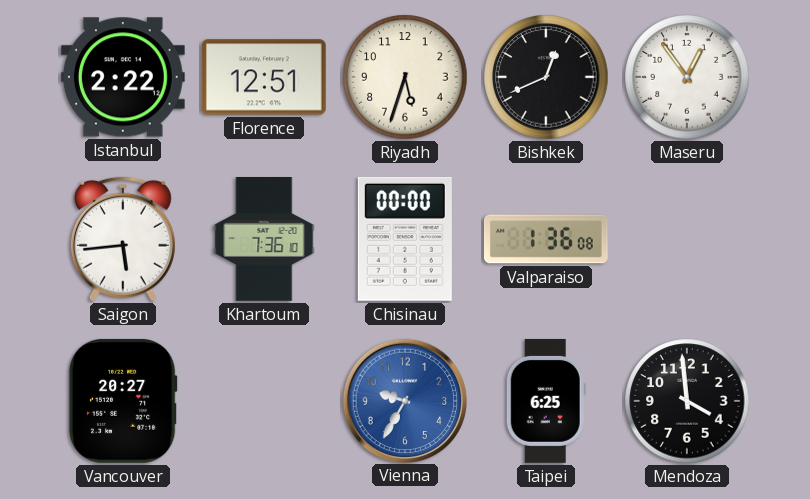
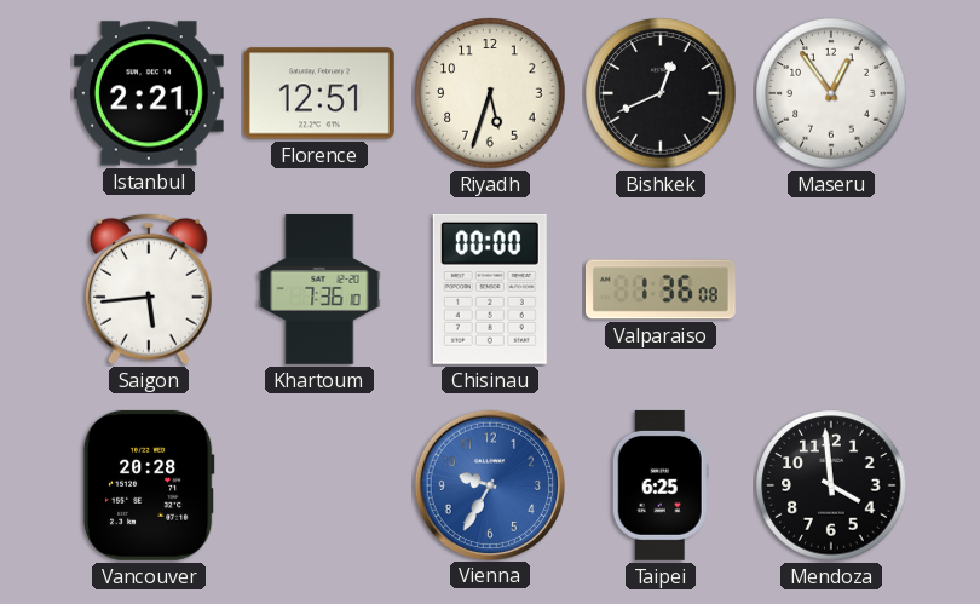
Istanbul: 2:22 -> 2:21 (149, 93)
Vancouver: 20:27 -> 20:28 (149, 485)
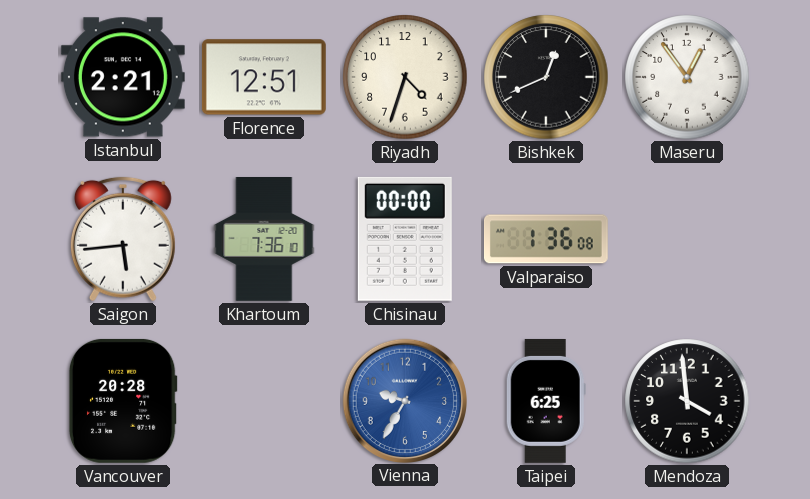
Riyadh: 5:33 -> 4:33 (405, 77)
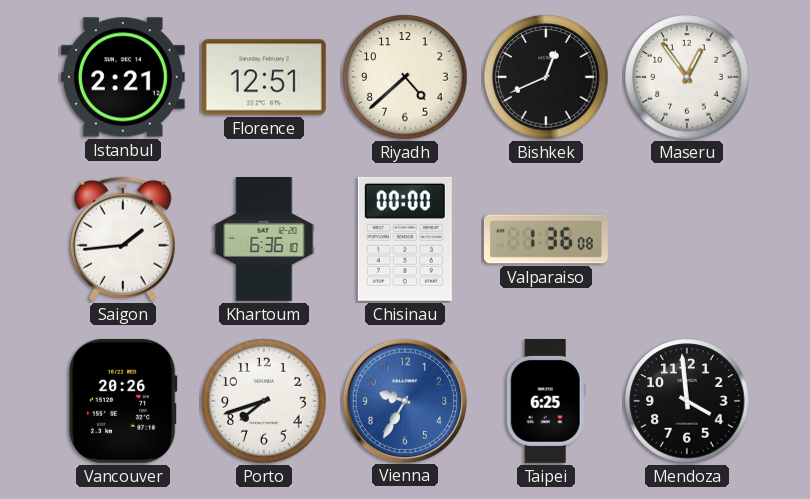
Riyadh: 4:33 -> 4:38 (405, 77)
Saigon: 5:44 -> 1:44 (123, 239)
Khartoum: 7:36 -> 6:36 (264, 240)
Vancouver: 20:28 -> 20:26 (123, 401)
Porto: none -> 7:42 (264, 401)
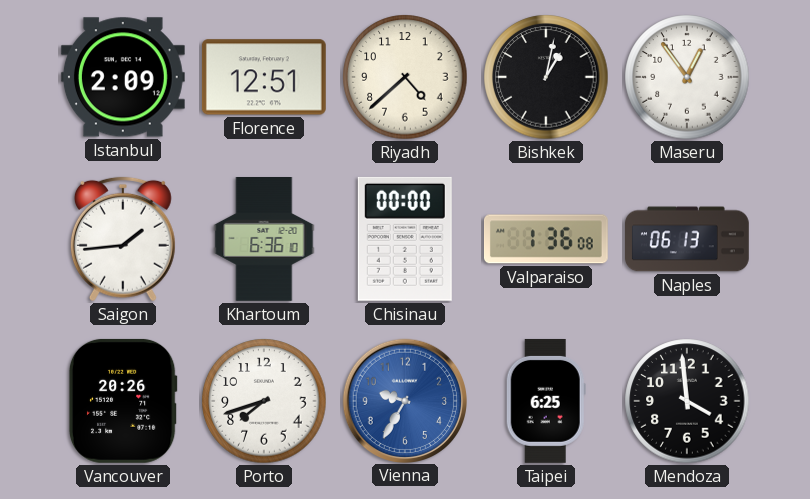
Istanbul: 2:21 -> 2:09 (123, 77)
Bishkek: 12:41 -> 1:02 (546, 77)
Naples: none -> 06:13 (688, 239)
